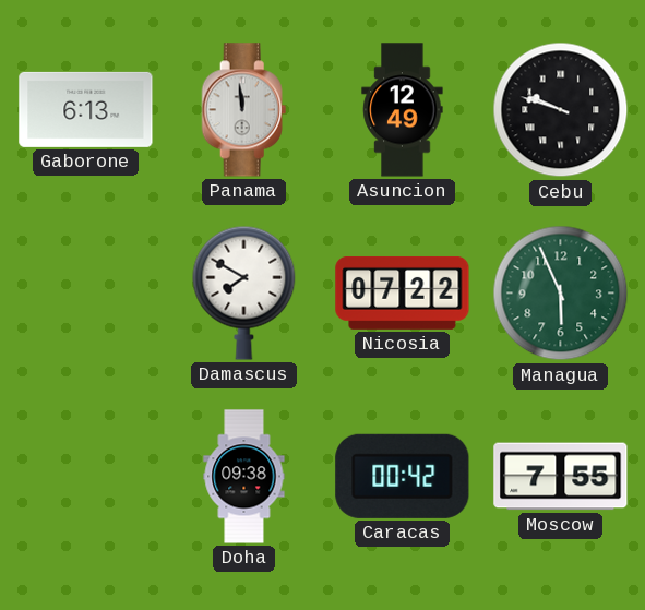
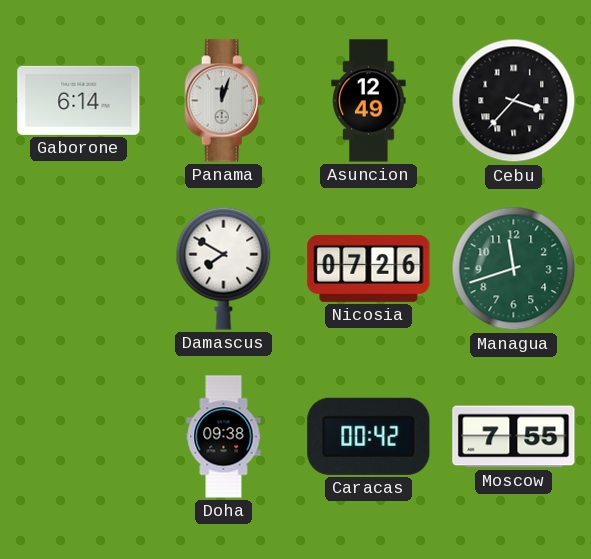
Gaborone: 6:13 -> 6:14 (79, 100)
Panama: 11:59 -> 12:03 (224, 101)
Cebu: 9:48 -> 3:37 (514, 101)
Nicosia: 07:22 -> 07:26 (369, 268)
Managua: 5:56 -> 11:42 (514, 269)
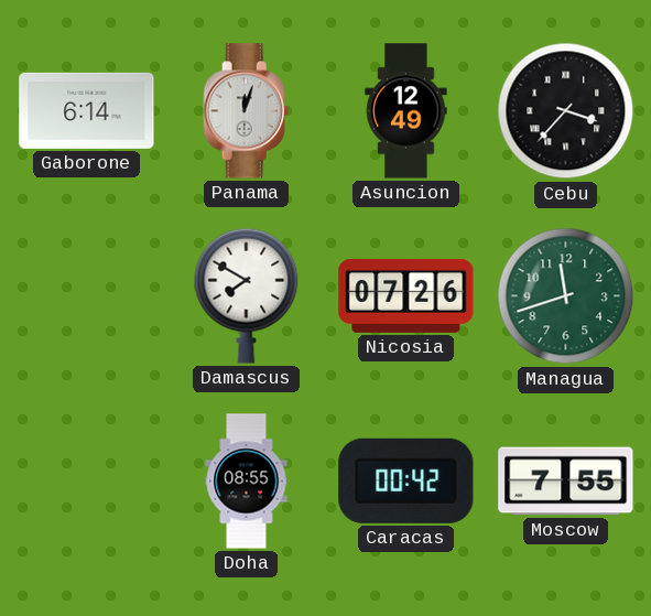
Doha: 09:38 -> 08:55 (247, 482)
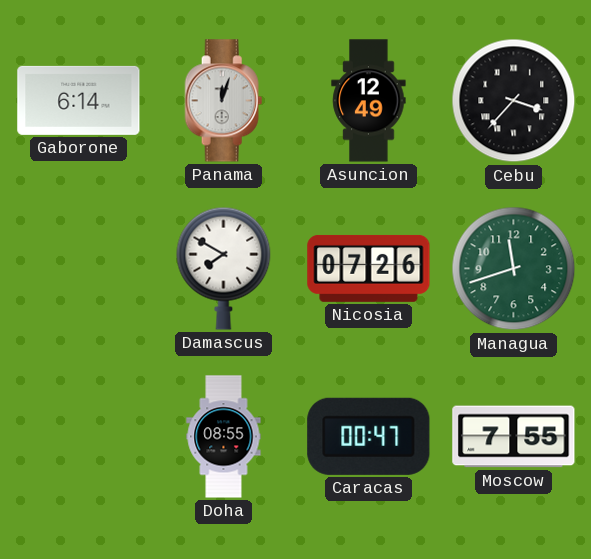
Caracas: 00:42 -> 00:47 (369, 436)
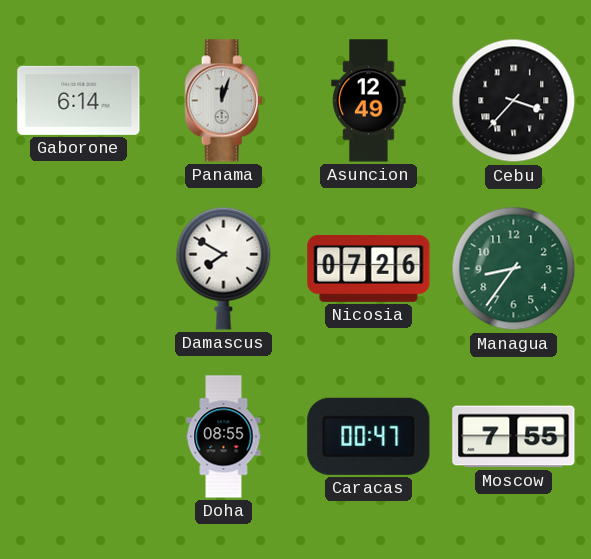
Managua: 11:42 -> 8:36 (514, 269)
